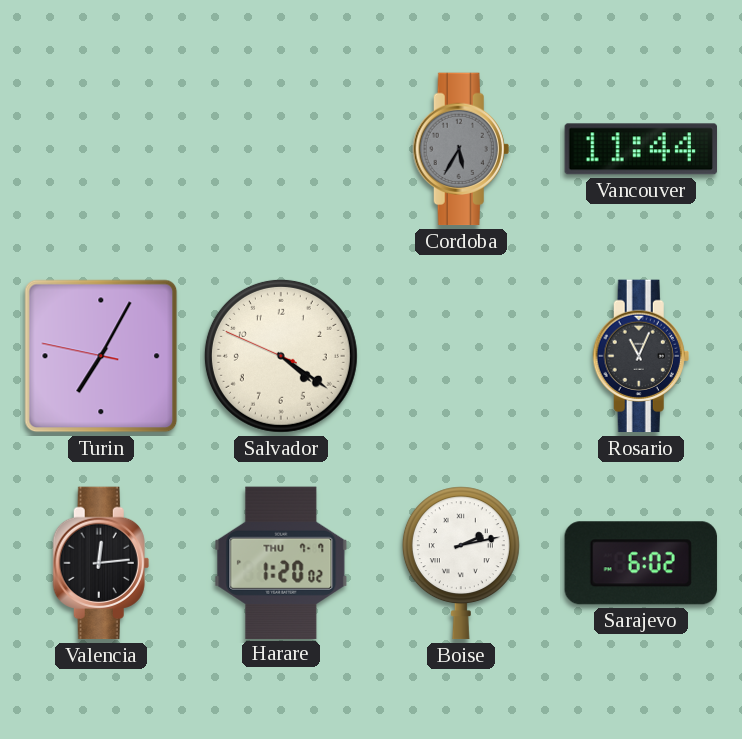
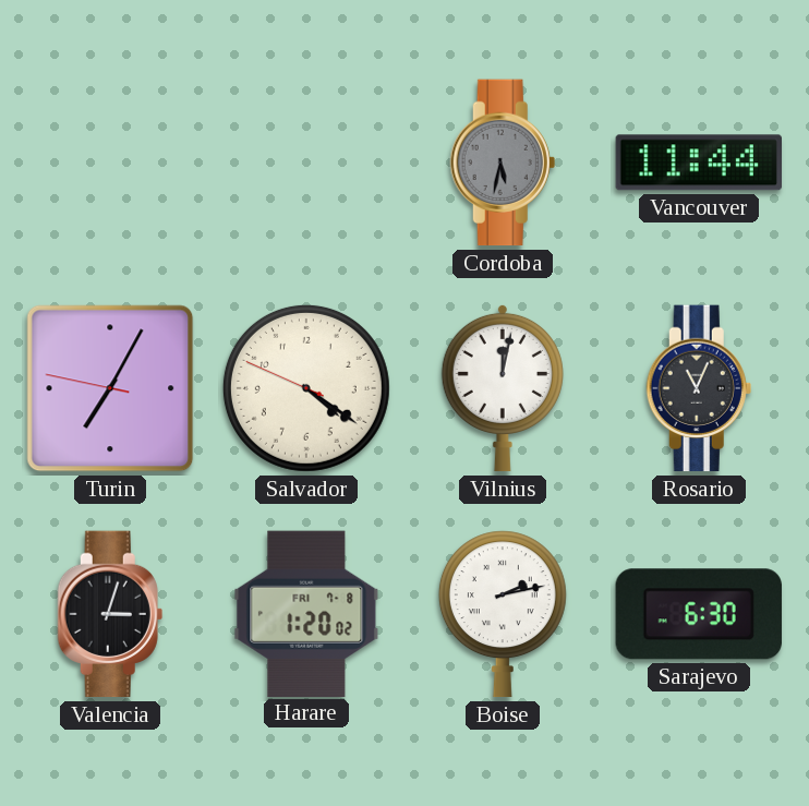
Cordoba: 5:35 -> 5:32 (503, 163)
Vilnius: none -> 12:02 (503, 388)
Valencia: 12:14 -> 3:03 (110, 614)
Harare date: THU 7-7 -> FRI 7-8 (306, 613)
Sarajevo: 6:02 -> 6:30 (699, 614)
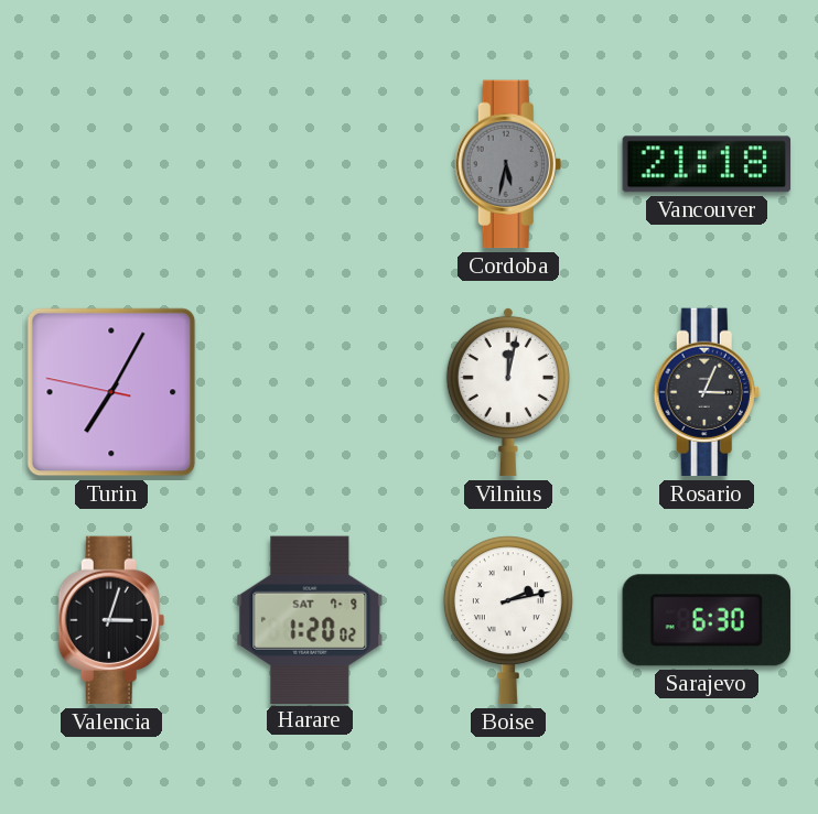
Vancouver: 11:44 -> 21:18 (706, 164)
Salvador: 4:20 -> none (306, 388)
Rosario: 11:04 -> 3:04 (707, 392)
Harare date: FRI 7-8 -> SAT 7-9 (310, 619)
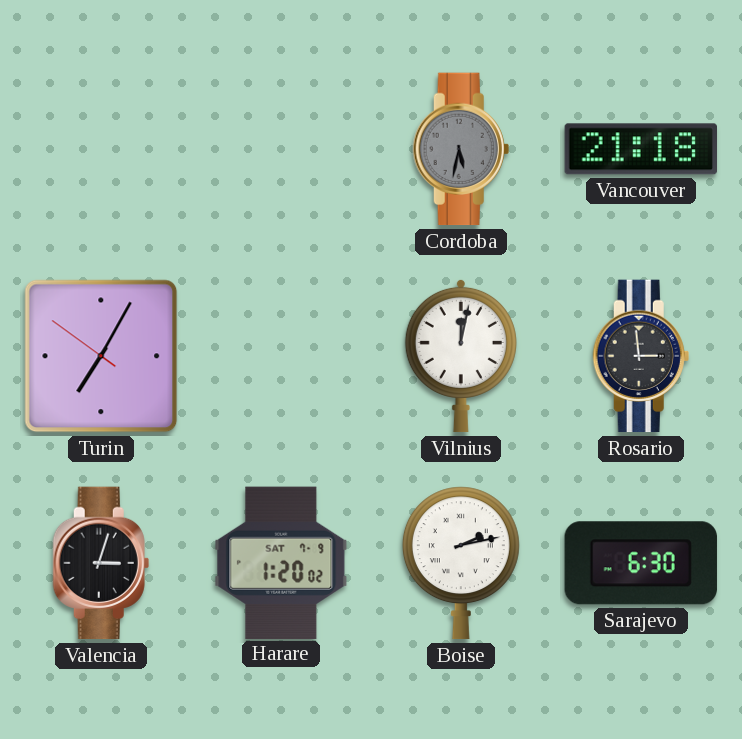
Turin: 7:04:47 -> 7:04:51 (101, 356)
Rosario: 3:04 -> 2:59 (641, 356)
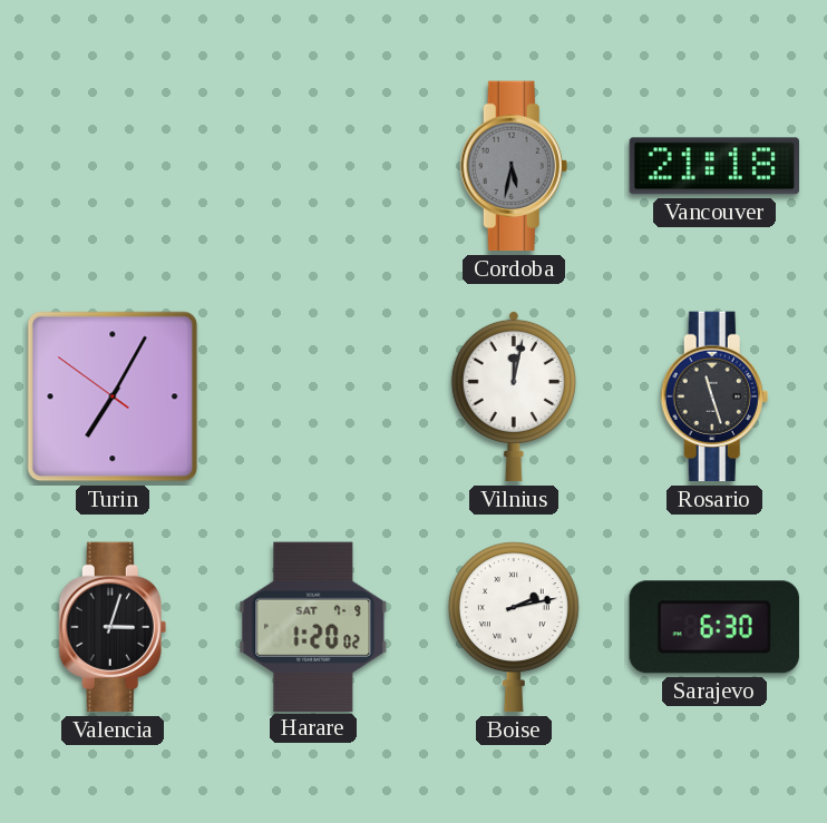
Rosario: 2:59 -> 11:27 (714, 396)
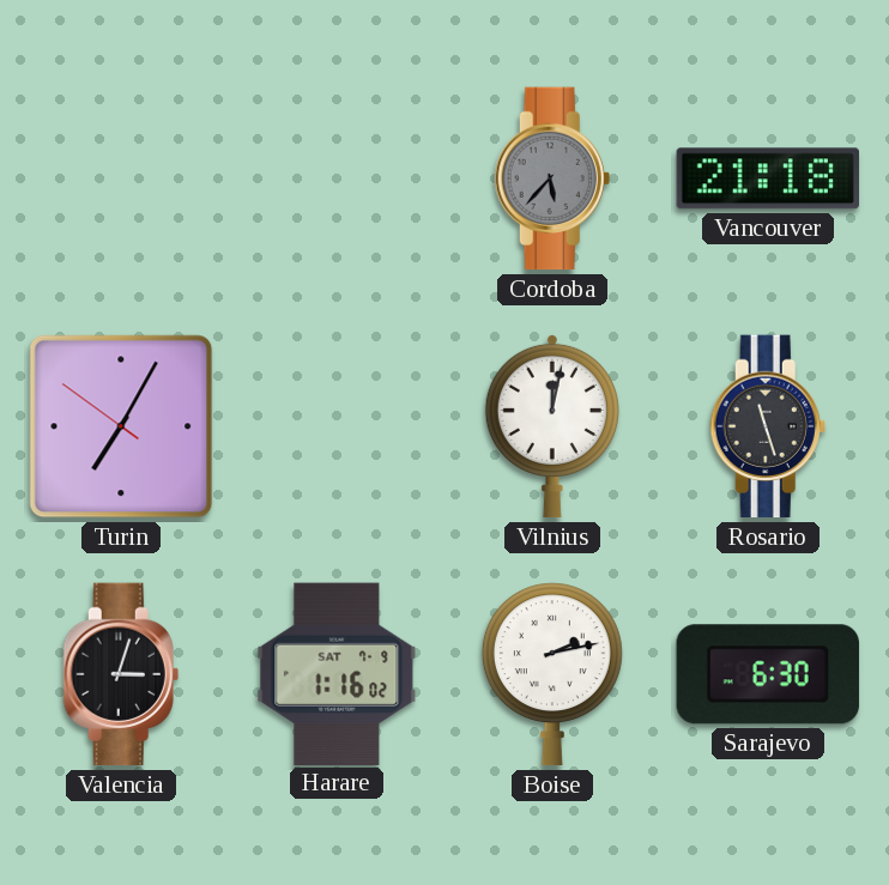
Cordoba: 5:32 -> 5:37 (552, 178)
Harare: 1:20 -> 1:16 (337, 673)
